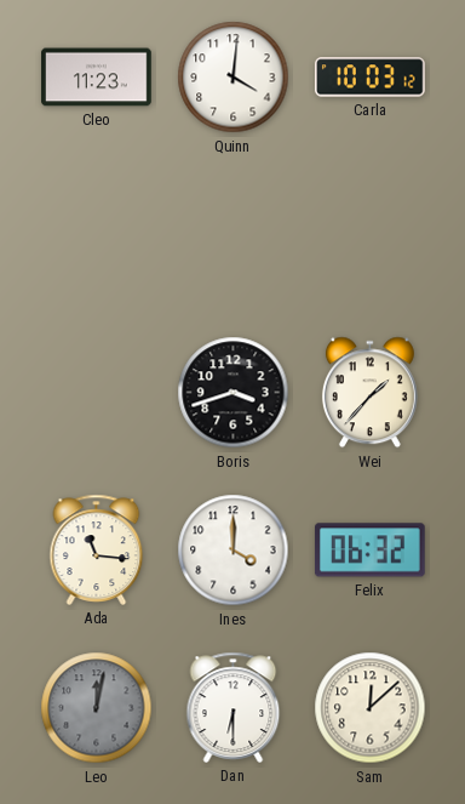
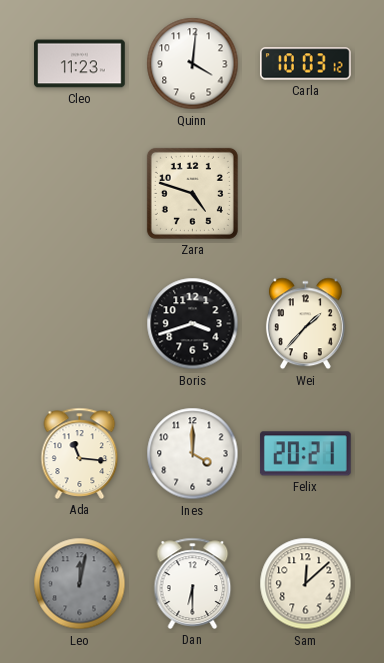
Zara: none -> 4:48 (192, 193)
Felix: 06:32 -> 20:21 (305, 454)
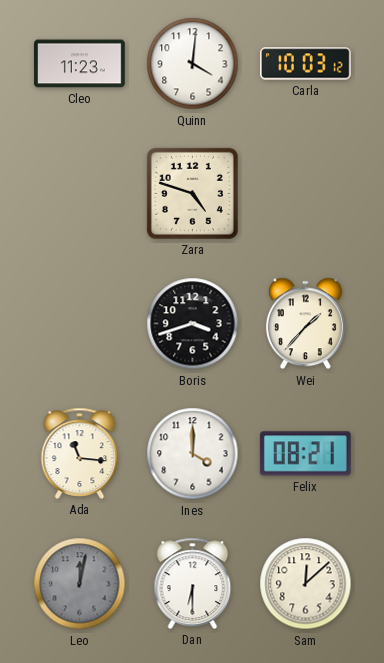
Felix: 20:21 -> 08:21 (305, 454)
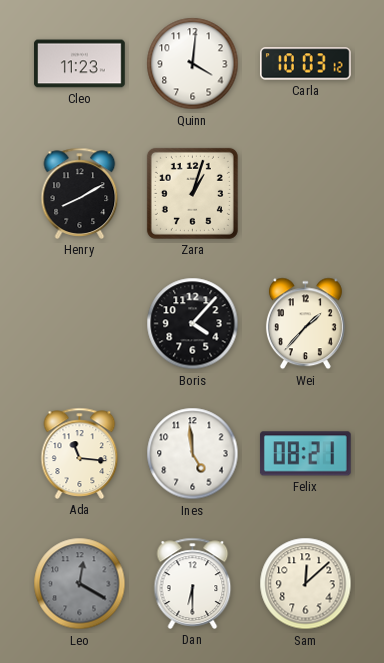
Henry: none -> 8:10 (80, 193)
Zara: 4:48 -> 1:03 (192, 193)
Boris: 3:42 -> 4:07 (193, 324)
Ines: 4:00 -> 4:59 (193, 454)
Leo: 12:02 -> 12:20 (80, 584)
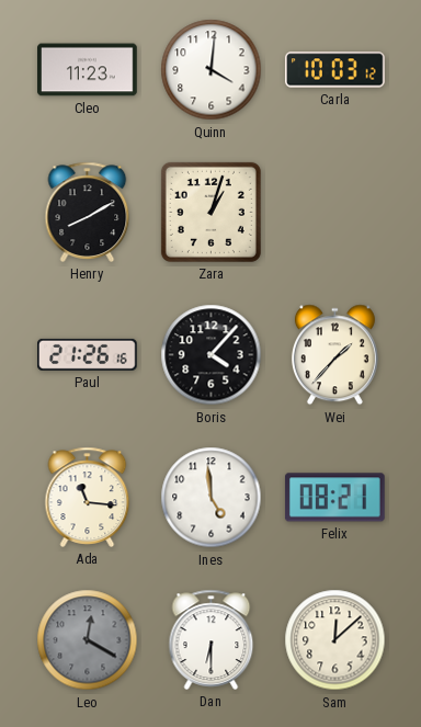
Paul: none -> 21:26 (88, 354)
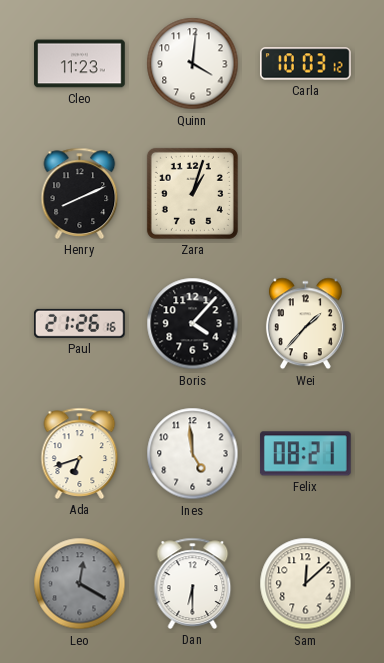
Henry: 8:10 -> 8:11 (80, 193)
Ada: 11:16 -> 6:42 (80, 453)
